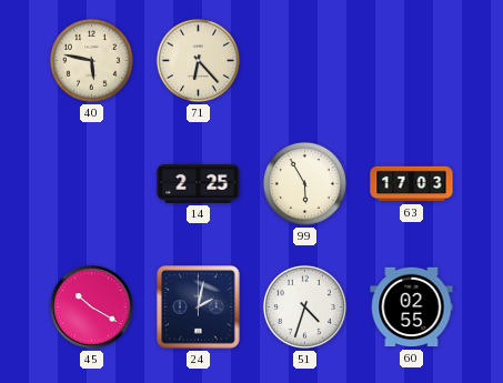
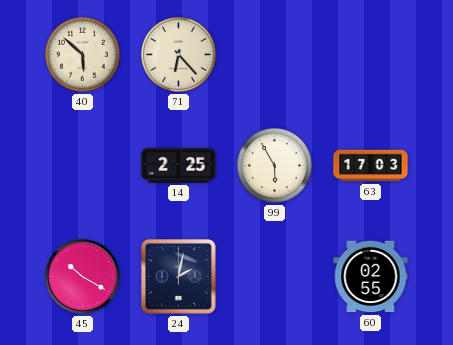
40: 5:47 -> 5:52 (82, 54)
51: 4:33 -> none (304, 306)
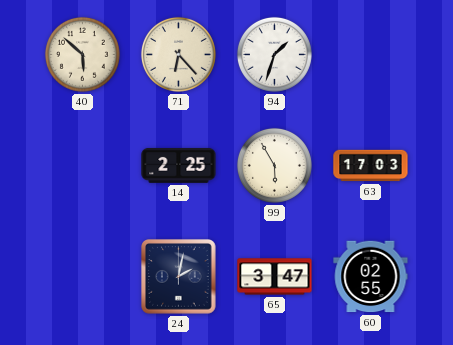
94: none -> 1:33 (274, 54)
45: 10:20 -> none (83, 277)
65: none -> 3:47 (275, 277)
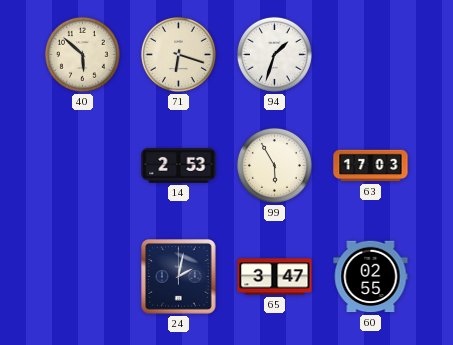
71: 6:23 -> 6:18 (178, 54)
14: 2:25 -> 2:53 (179, 166)
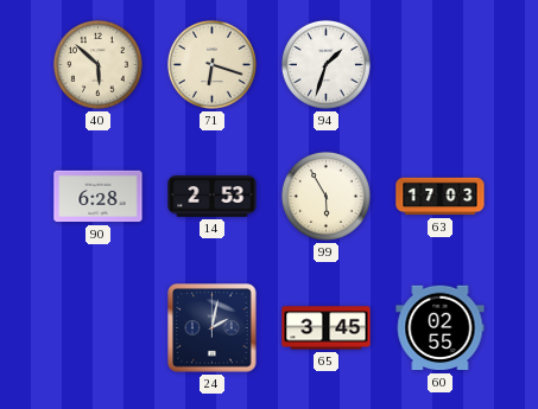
90: none -> 6:28 (99, 197)
65: 3:47 -> 3:45 (327, 328)
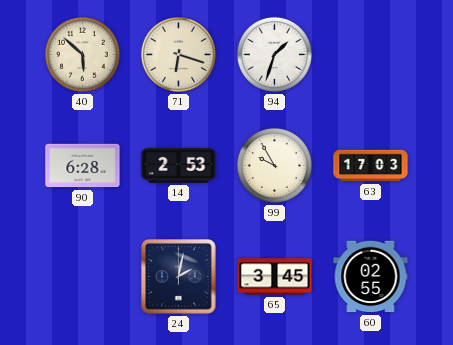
99: 5:55 -> 9:55 (274, 165)
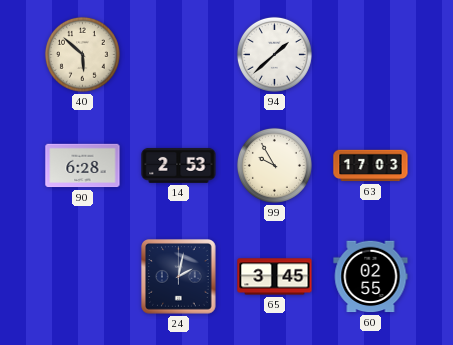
71: 6:18 -> none (178, 54)
94: 1:33 -> 1:38 (274, 54)
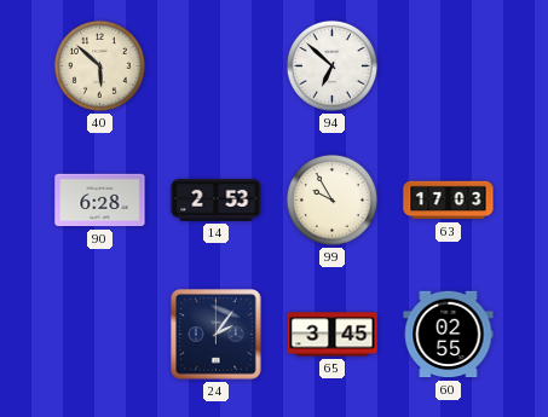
94: 1:38 -> 6:52 (331, 65)
24: 2:02 -> 2:06 (217, 335)
